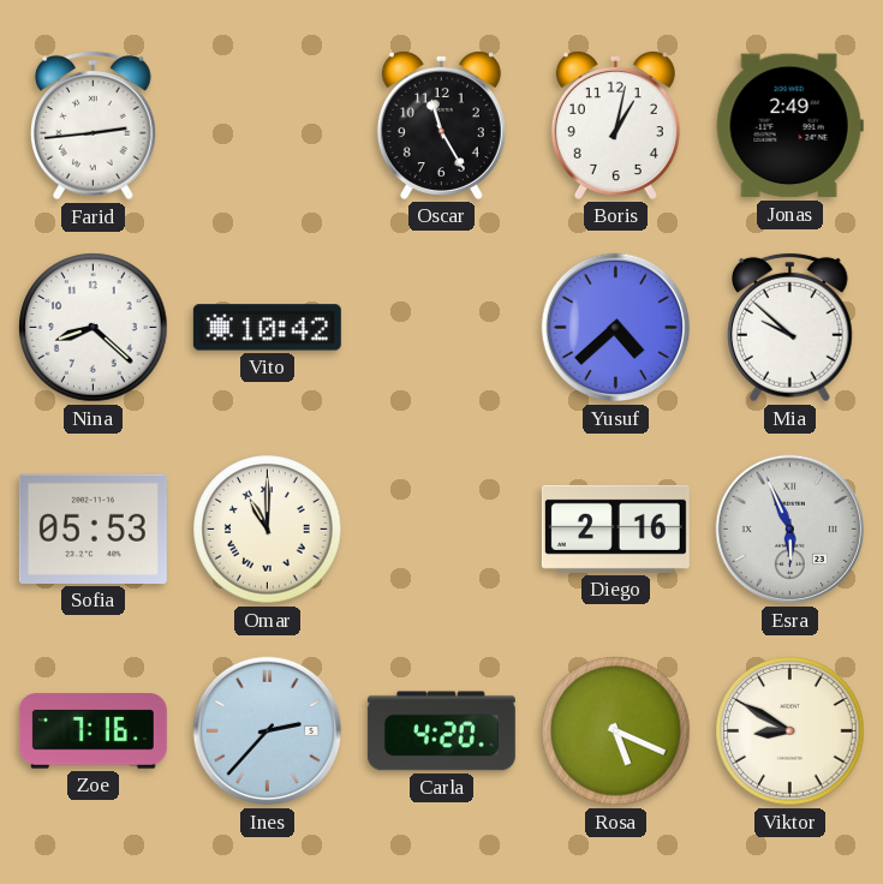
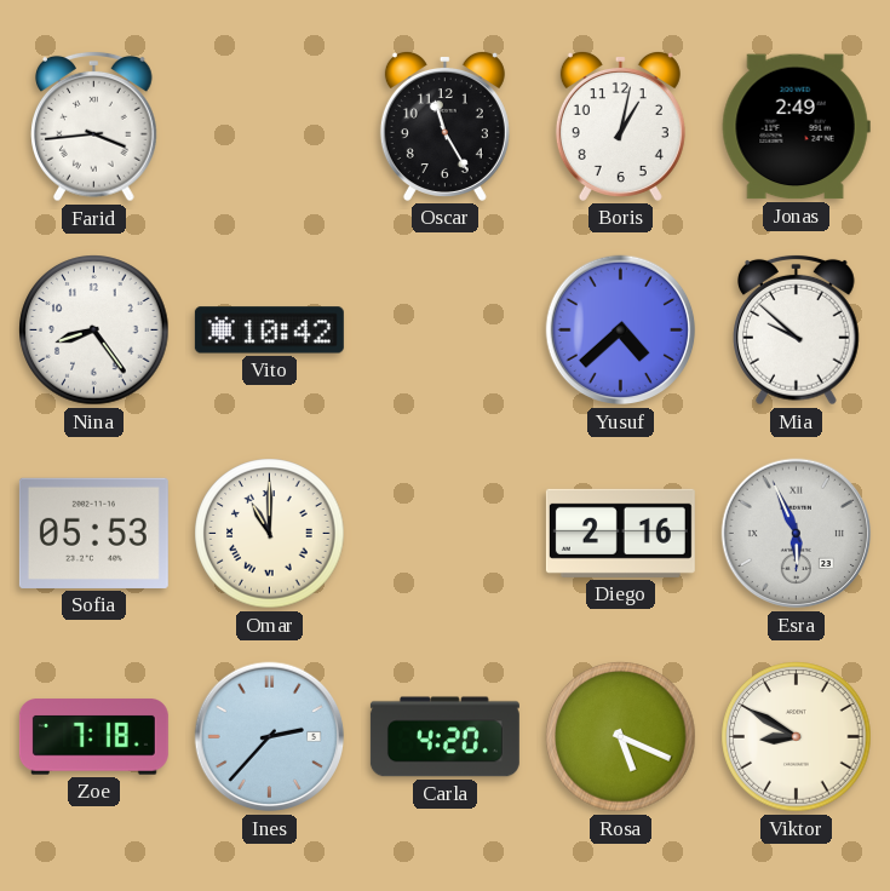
Farid: 2:44 -> 3:44 (94, 126)
Nina: 8:22 -> 8:24 (94, 330)
Zoe: 7:16 -> 7:18 (93, 737)
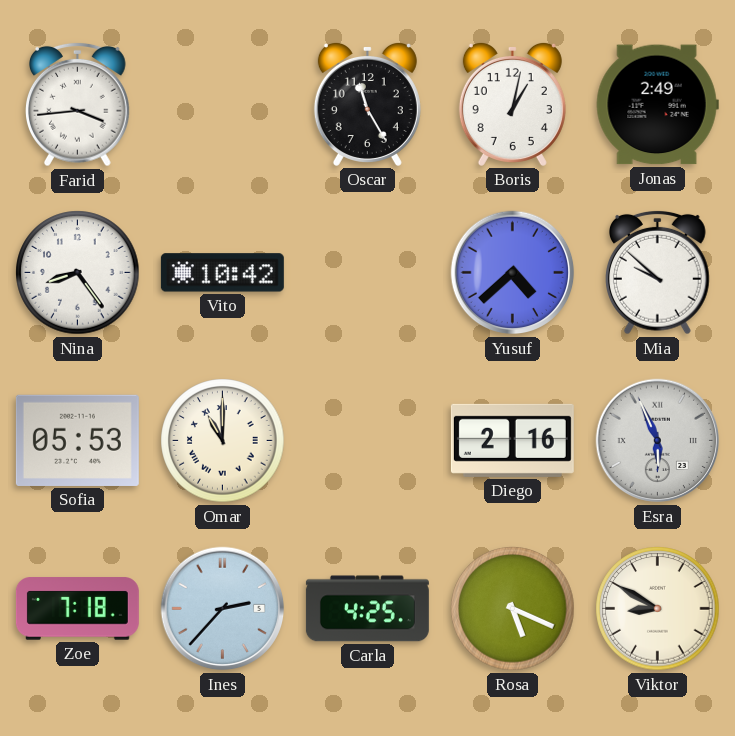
Carla: 4:20 -> 4:25 (367, 609)
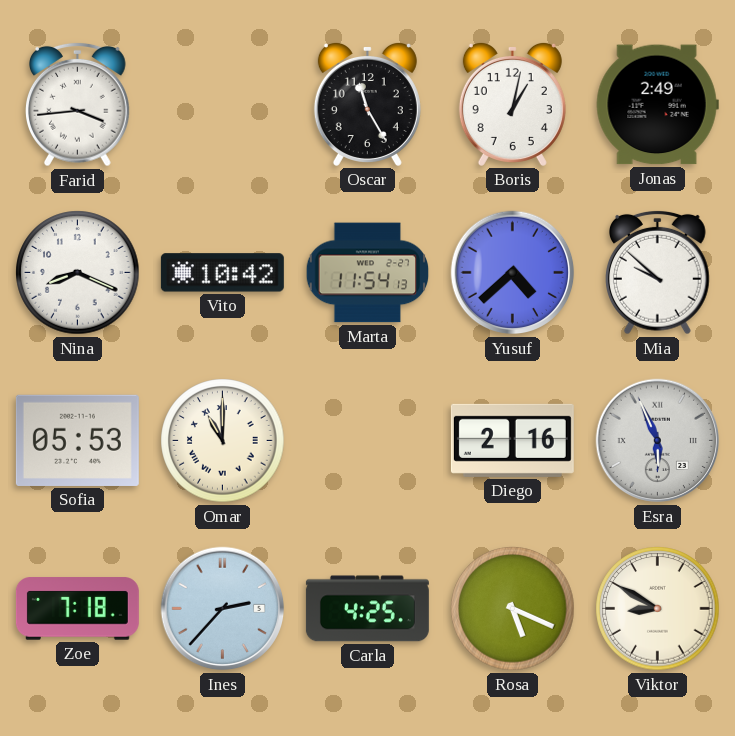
Nina: 8:24 -> 8:19 (78, 273)
Marta: none -> 11:54 (368, 273)
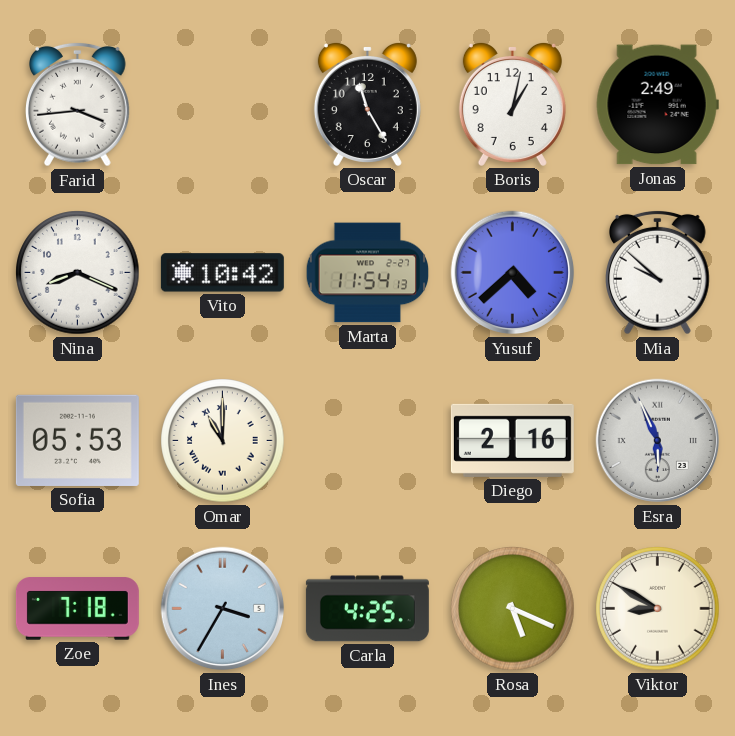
Ines: 2:37 -> 3:35 (223, 609)
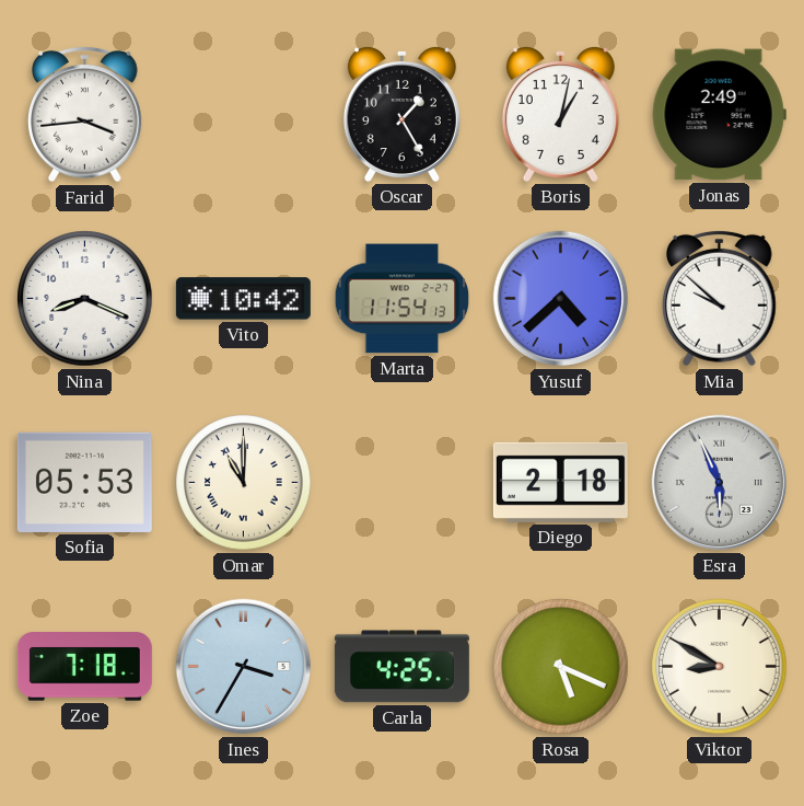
Oscar: 11:25 -> 1:25 (401, 114)
Diego: 2:16 -> 2:18 (560, 482)
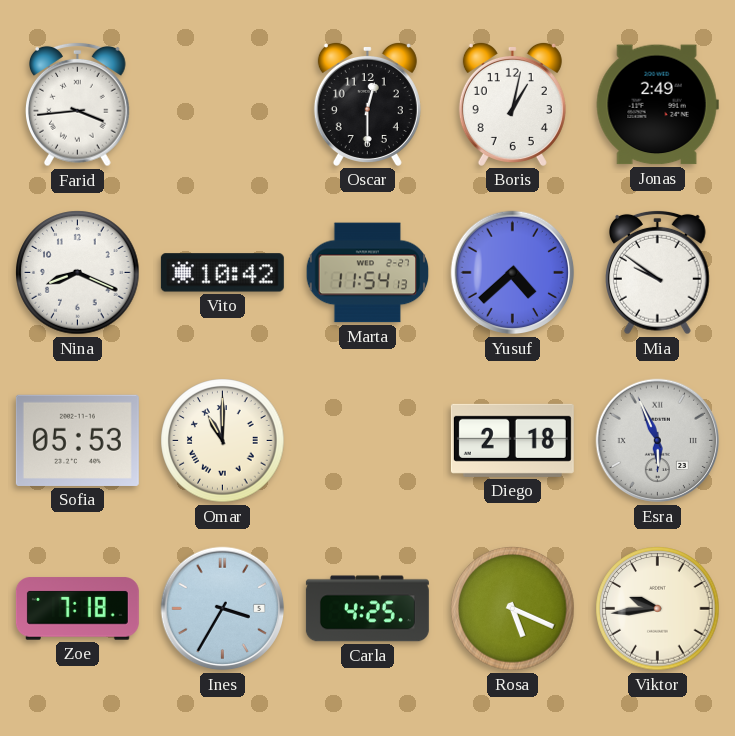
Oscar: 1:25 -> 12:30 (367, 104)
Mia: 9:52 -> 9:51 (658, 272)
Viktor: 8:50 -> 9:44 (658, 609)
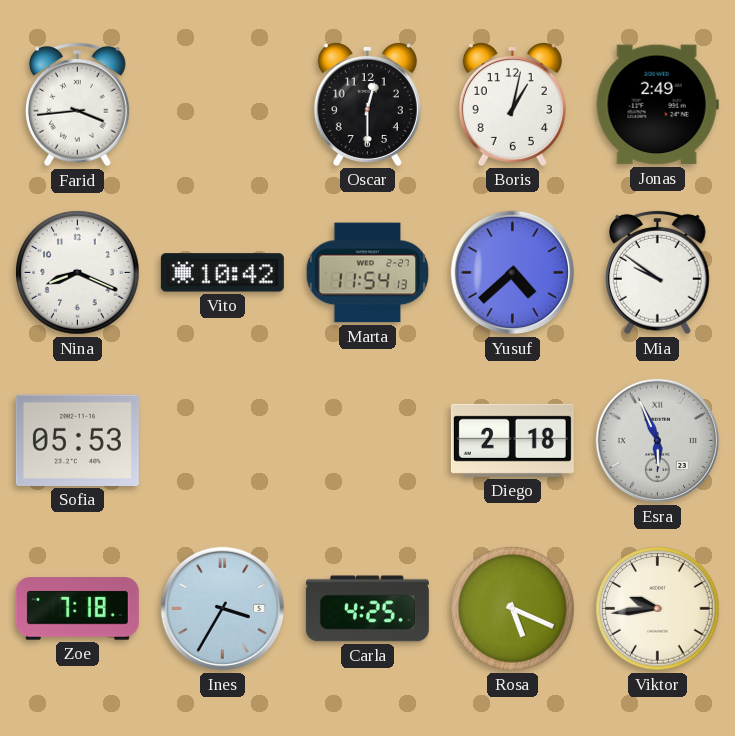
Omar: 11:00 -> none (223, 441)
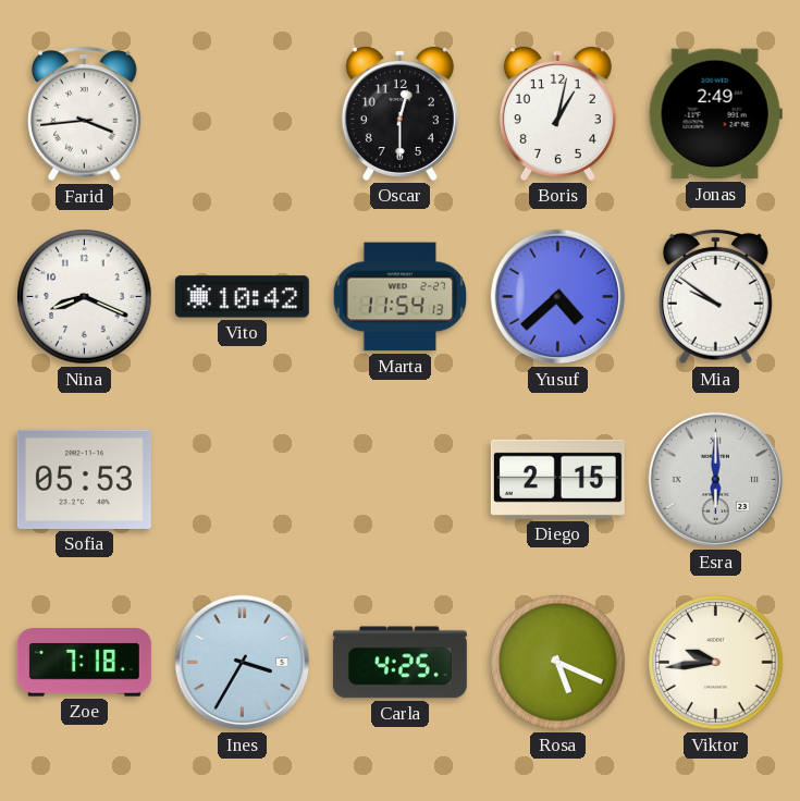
Diego: 2:18 -> 2:15 (557, 479)
Esra: 5:56 -> 6:00 (716, 480)
